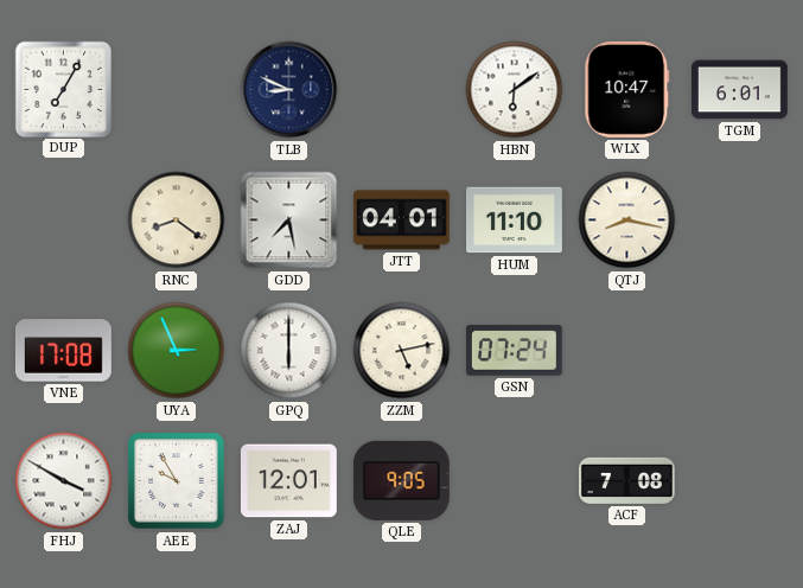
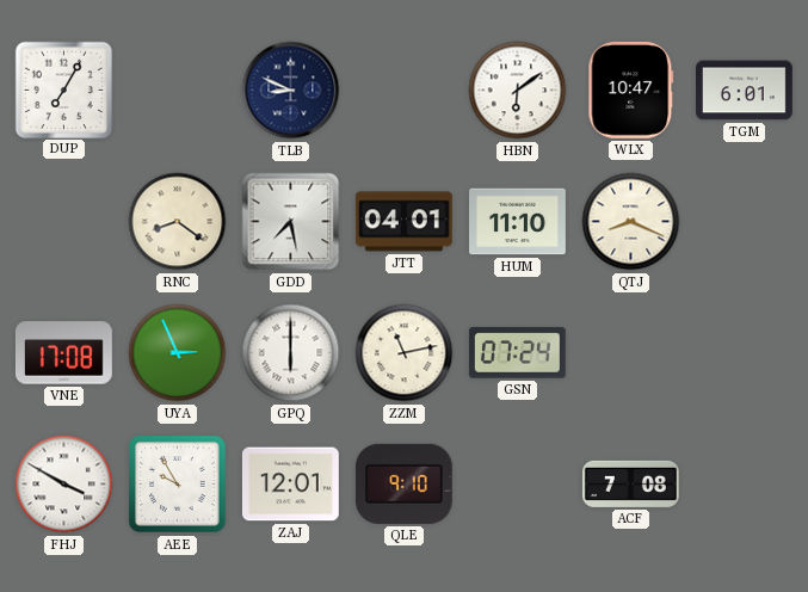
QTJ: 8:17 -> 8:19 (631, 222)
ZZM: 5:13 -> 11:13 (405, 353)
QLE: 9:05 -> 9:10 (403, 483)
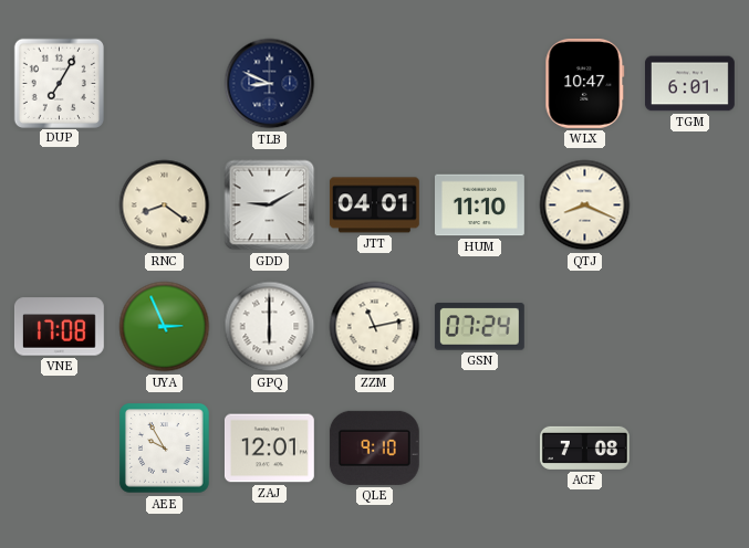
HBN: 6:09 -> none (518, 91)
GDD: 7:28 -> 9:10 (270, 205)
FHJ: 3:50 -> none (64, 485)
